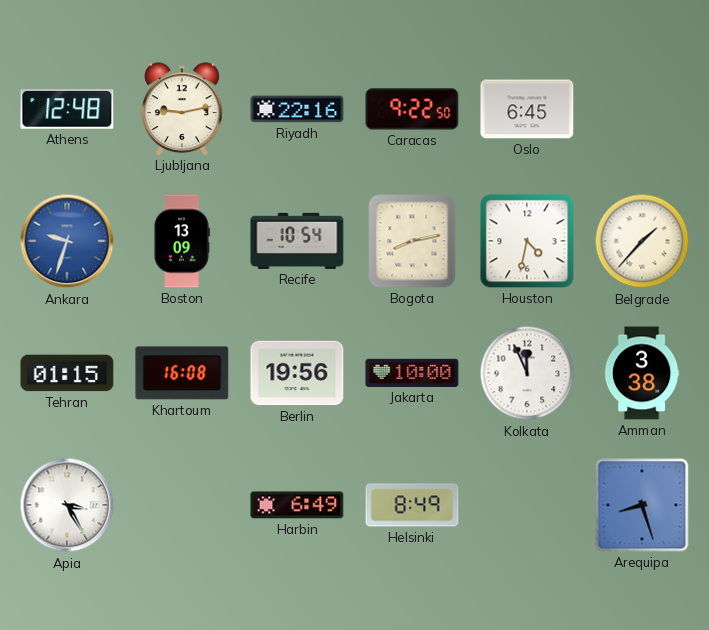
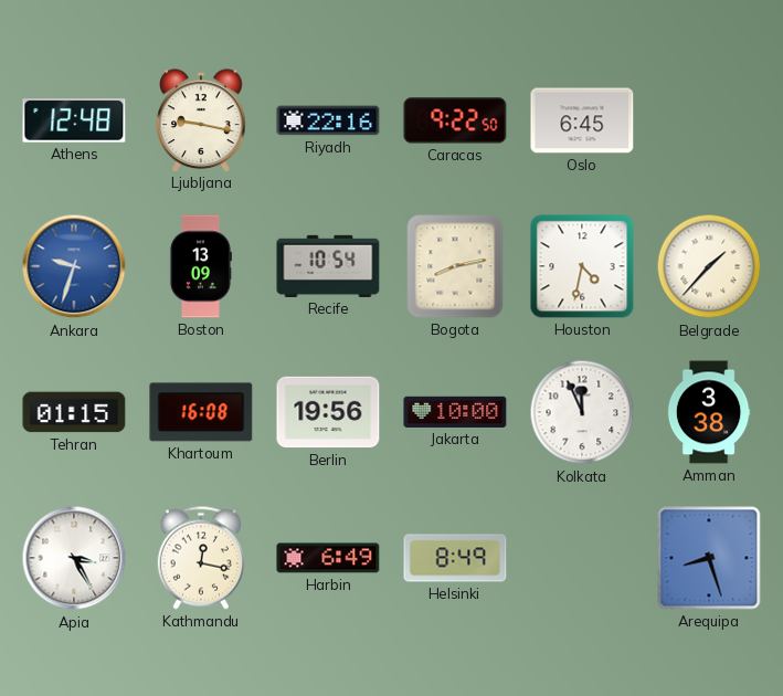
Ljubljana: 9:13 -> 9:17 (201, 120)
Kathmandu: none -> 12:17 (201, 558)
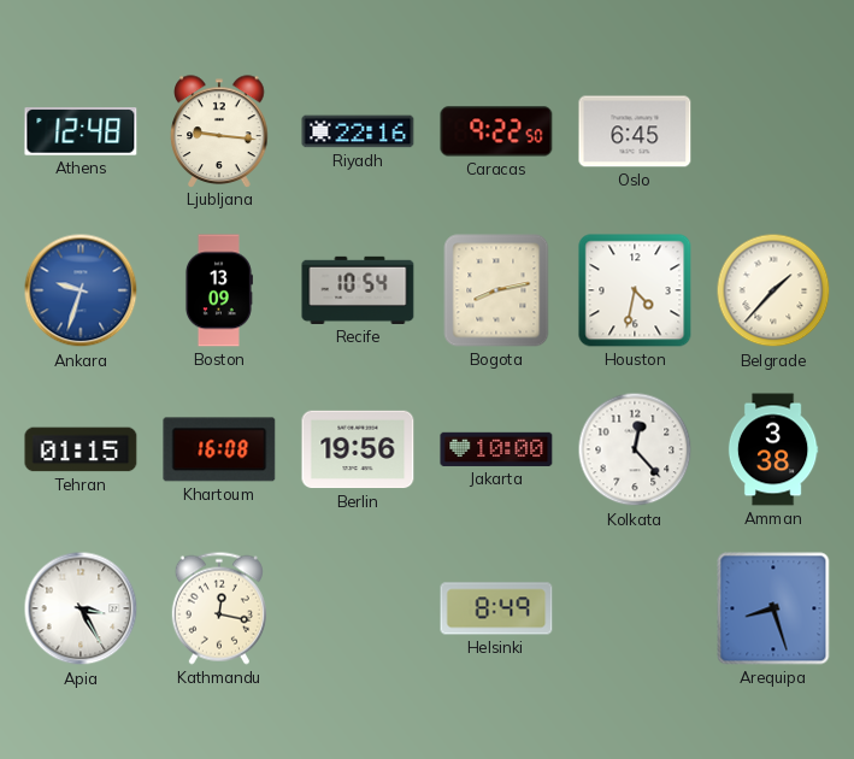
Ljubljana: 9:17 -> 9:16 (219, 131)
Kolkata: 11:56 -> 12:23 (635, 449)
Harbin: 6:49 -> none (328, 558)
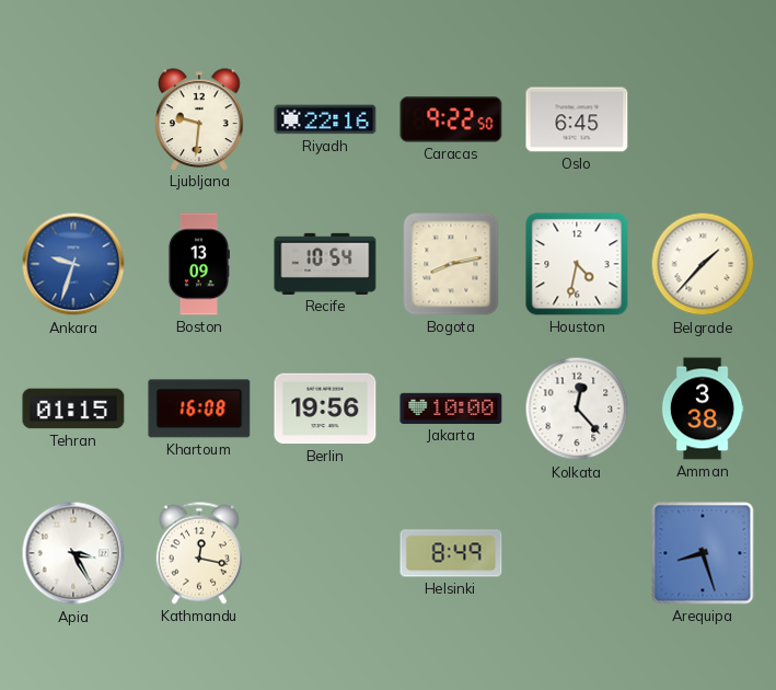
Athens: 12:48 -> none (81, 131)
Ljubljana: 9:16 -> 9:31 (199, 119)
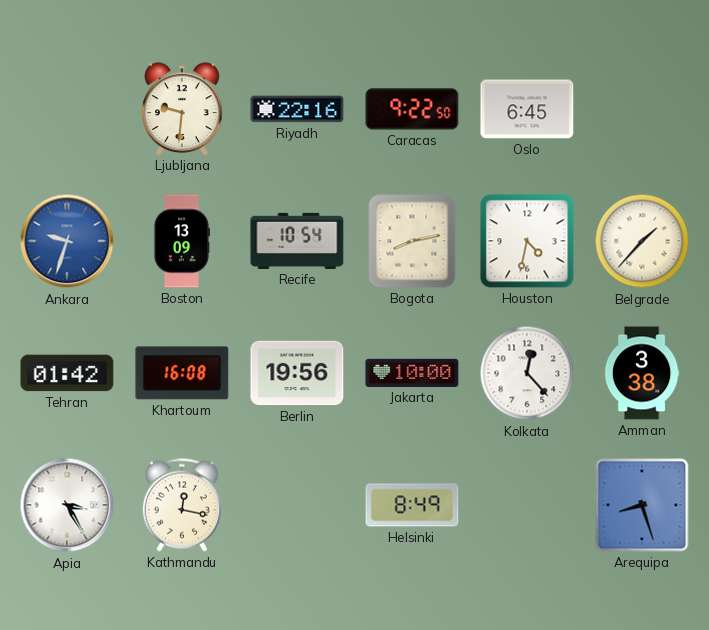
Tehran: 01:15 -> 01:42 (67, 373)
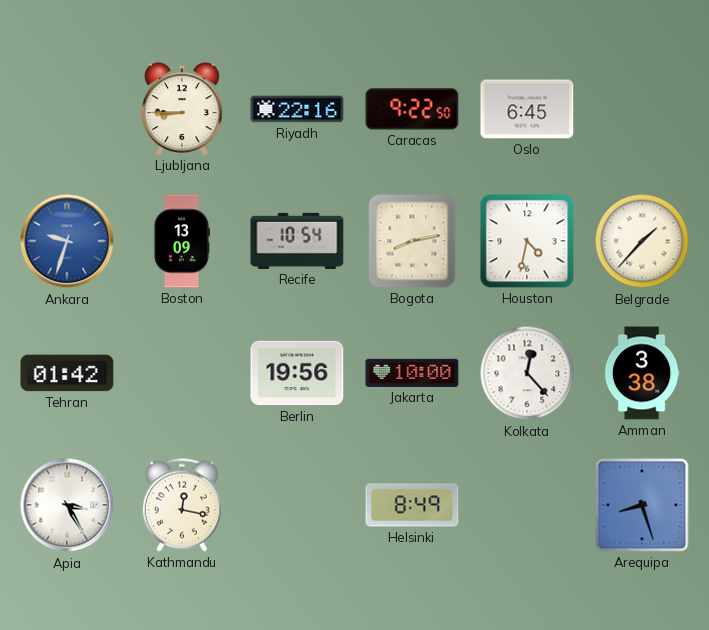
Ljubljana: 9:31 -> 8:45 (182, 109)
Khartoum: 16:08 -> none (182, 373)
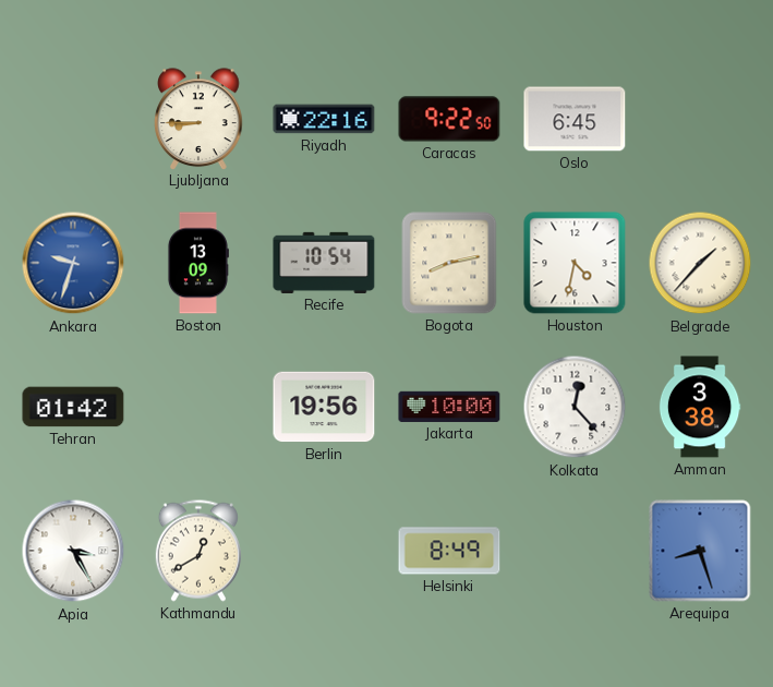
Kathmandu: 12:17 -> 12:40 (198, 551)
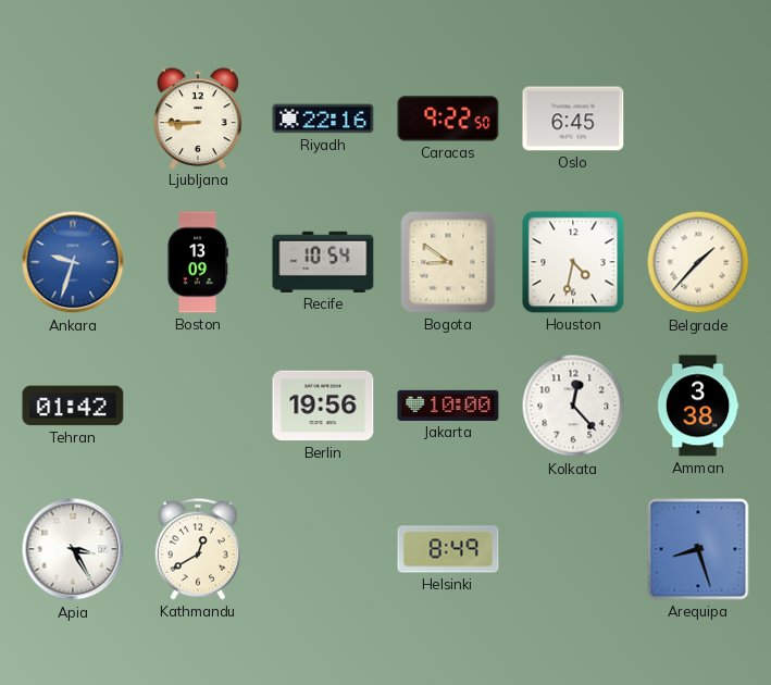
Bogota: 8:13 -> 8:51 (448, 262)
